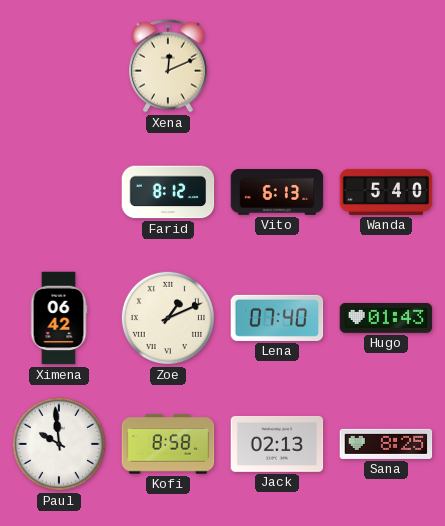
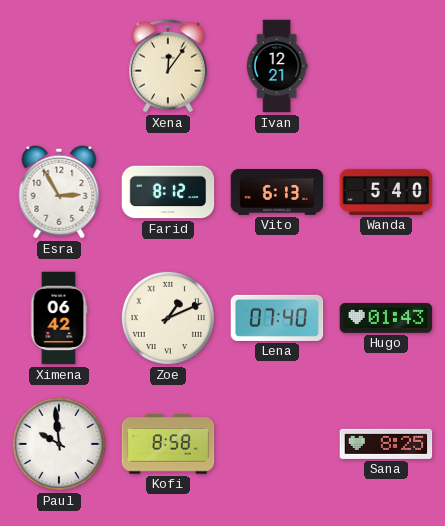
Xena: 12:11 -> 12:06 (169, 66)
Ivan: none -> 12:21 (277, 66)
Esra: none -> 2:55 (59, 192)
Jack: 02:13 -> none (277, 444)
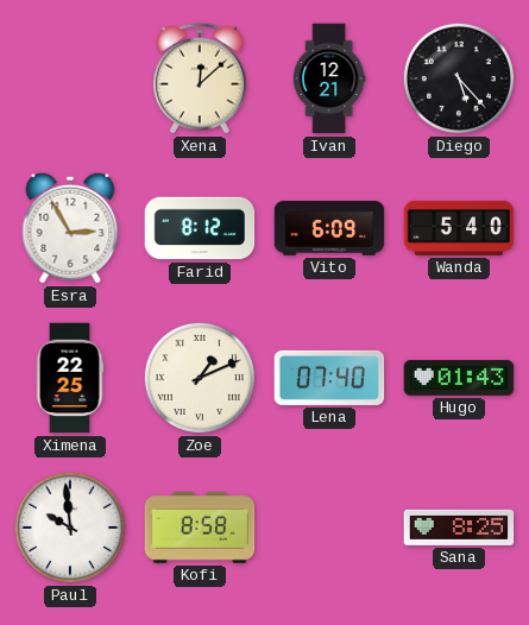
Xena: 12:06 -> 12:08 (201, 78)
Diego: none -> 5:23 (459, 78)
Vito: 6:13 -> 6:09 (329, 228)
Ximena: 06:42 -> 22:25 (70, 378)
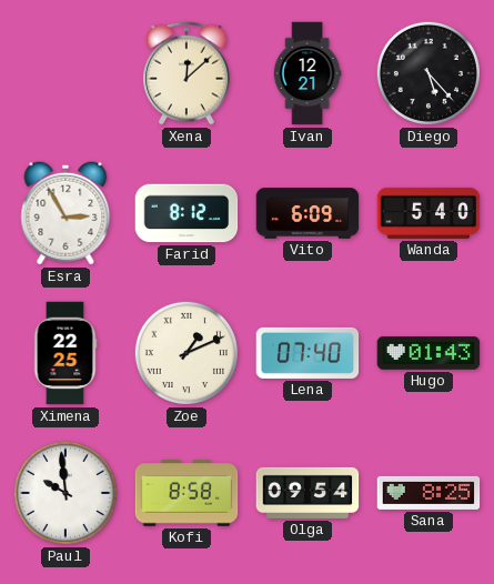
Olga: none -> 09:54 (308, 493)
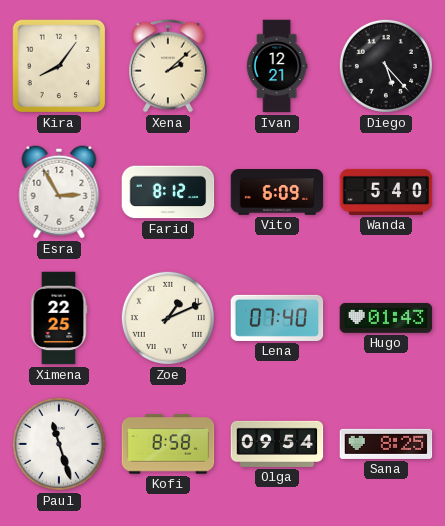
Kira: none -> 8:06 (59, 66)
Xena: 12:08 -> 2:08 (169, 66)
Paul: 9:59 -> 11:27 (59, 444)
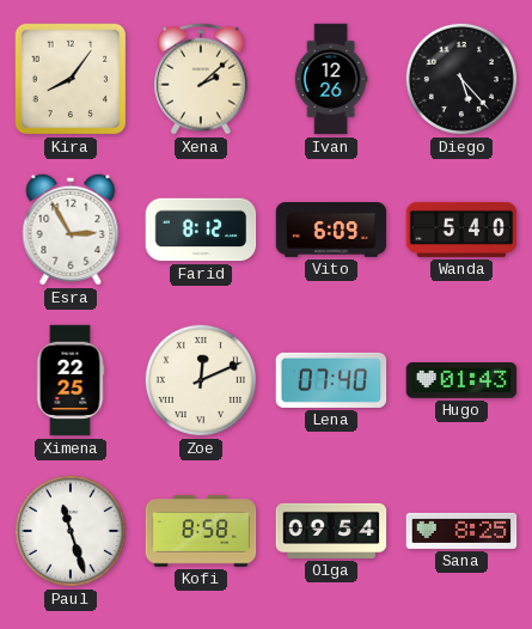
Ivan: 12:21 -> 12:26 (331, 79)
Zoe: 1:11 -> 12:11 (201, 380)
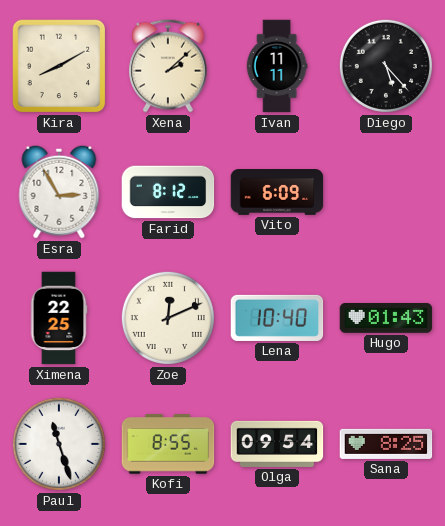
Kira: 8:06 -> 8:10 (59, 66)
Ivan: 12:26 -> 11:11 (277, 66)
Wanda: 5:40 -> none (461, 230)
Lena: 07:40 -> 10:40 (277, 318)
Kofi: 8:58 -> 8:55 (168, 444)
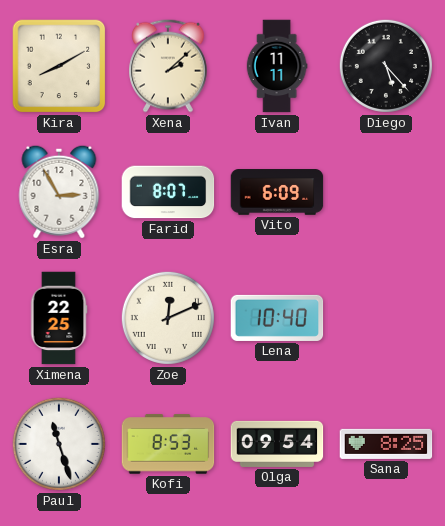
Farid: 8:12 -> 8:07 (168, 192)
Hugo: 01:43 -> none (386, 318)
Kofi: 8:55 -> 8:53 (168, 444)
